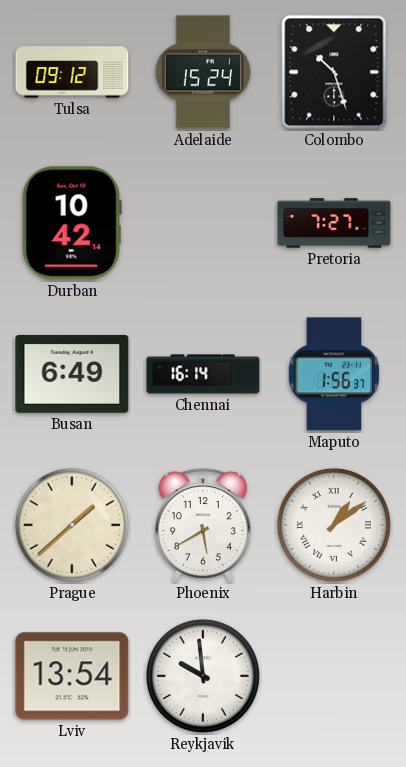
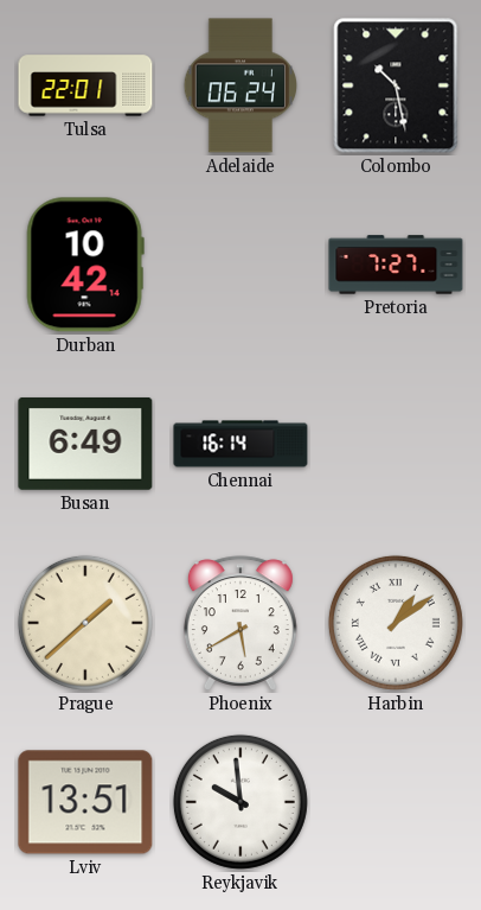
Tulsa: 09:12 -> 22:01 (85, 85)
Adelaide: 15:24 -> 06:24 (239, 85)
Colombo: 10:27 -> 10:28 (396, 85)
Maputo: 1:56 -> none (334, 374)
Lviv: 13:54 -> 13:51 (85, 802)
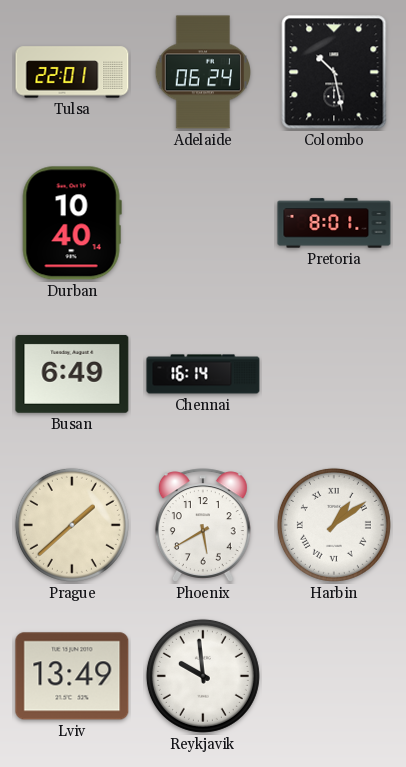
Durban: 10:42 -> 10:40 (72, 223)
Pretoria: 7:27 -> 8:01 (334, 223)
Lviv: 13:51 -> 13:49 (72, 676)
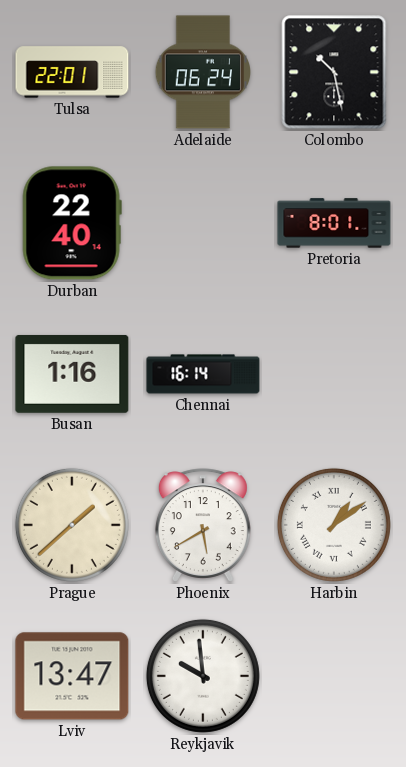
Durban: 10:40 -> 22:40 (72, 223)
Busan: 6:49 -> 1:16 (72, 374)
Lviv: 13:49 -> 13:47 (72, 676)
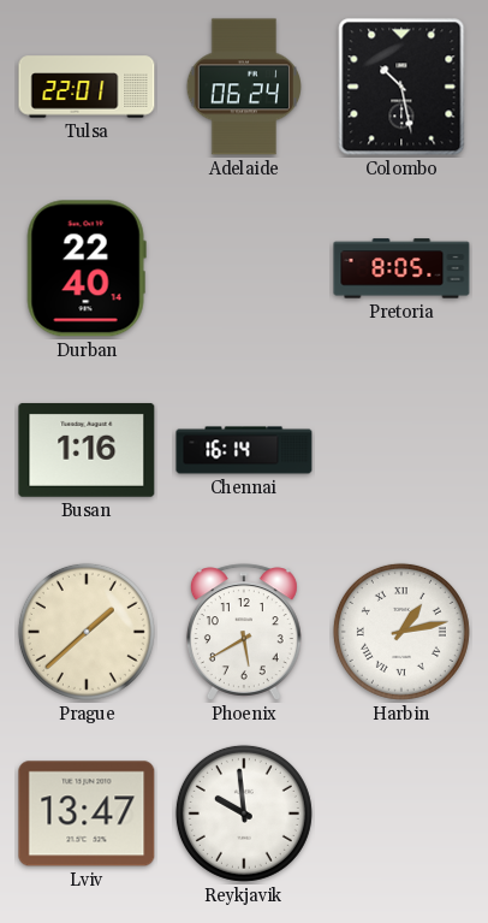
Pretoria: 8:01 -> 8:05 (401, 268)
Harbin: 1:09 -> 1:13 (401, 632)
